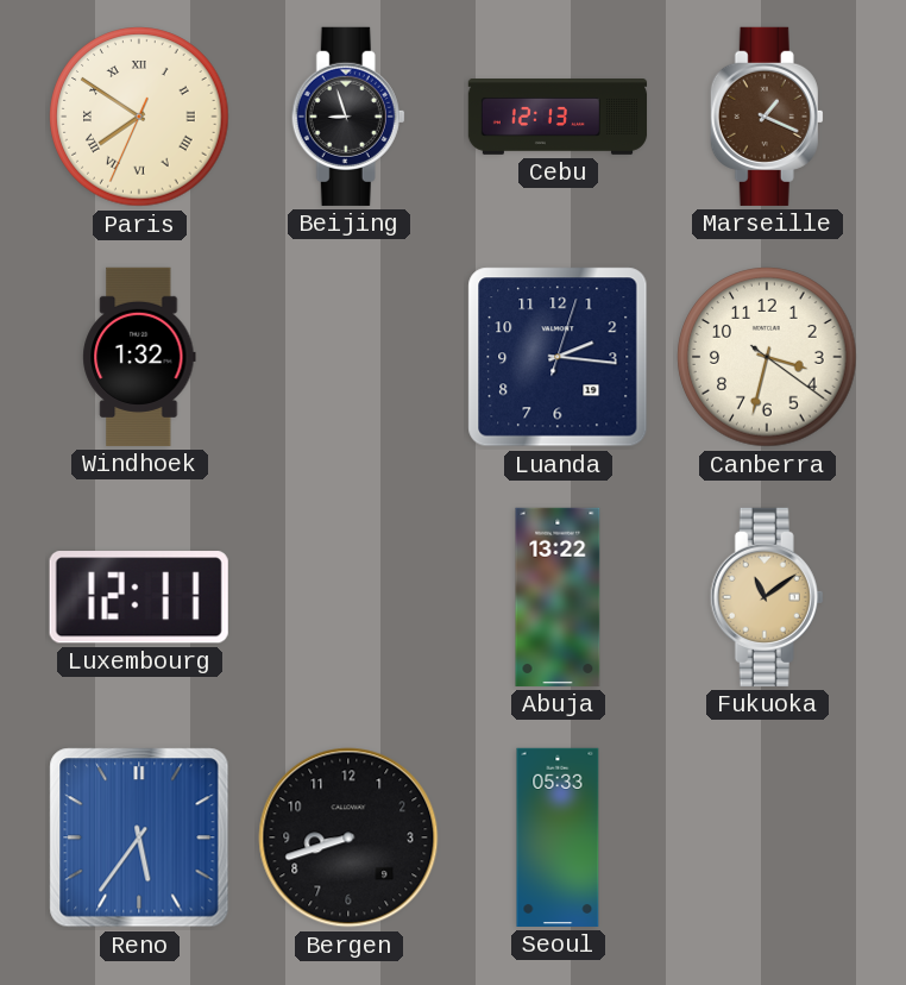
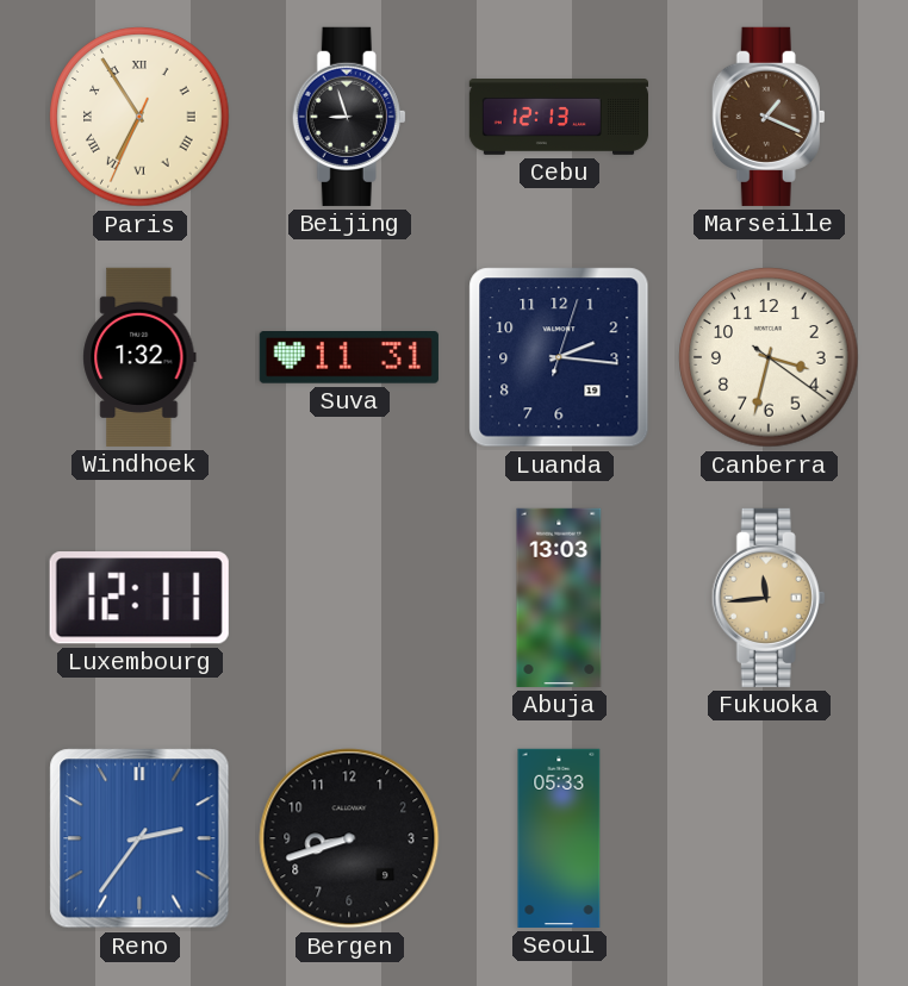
Paris: 7:50 -> 6:54 (139, 117)
Suva: none -> 11:31 (349, 358)
Abuja: 13:22 -> 13:03 (559, 598)
Fukuoka: 11:09 -> 11:44 (769, 598)
Reno: 5:36 -> 2:36 (139, 838)
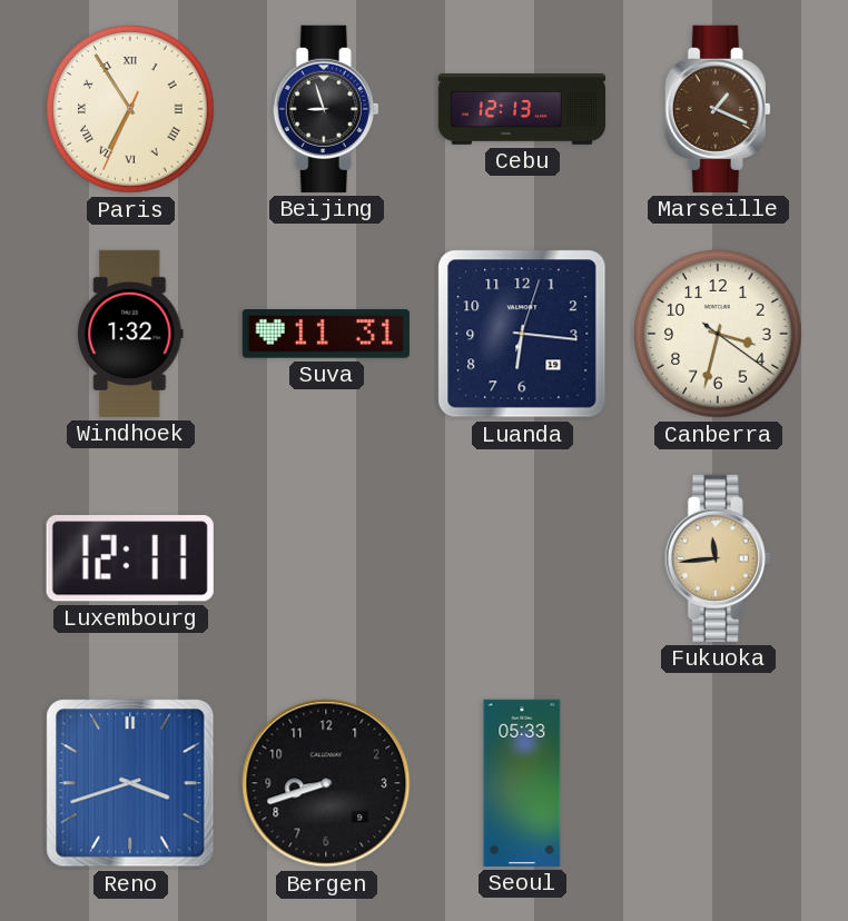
Luanda: 2:16 -> 6:16 (522, 334)
Abuja: 13:03 -> none (559, 598)
Reno: 2:36 -> 3:42 (130, 783)
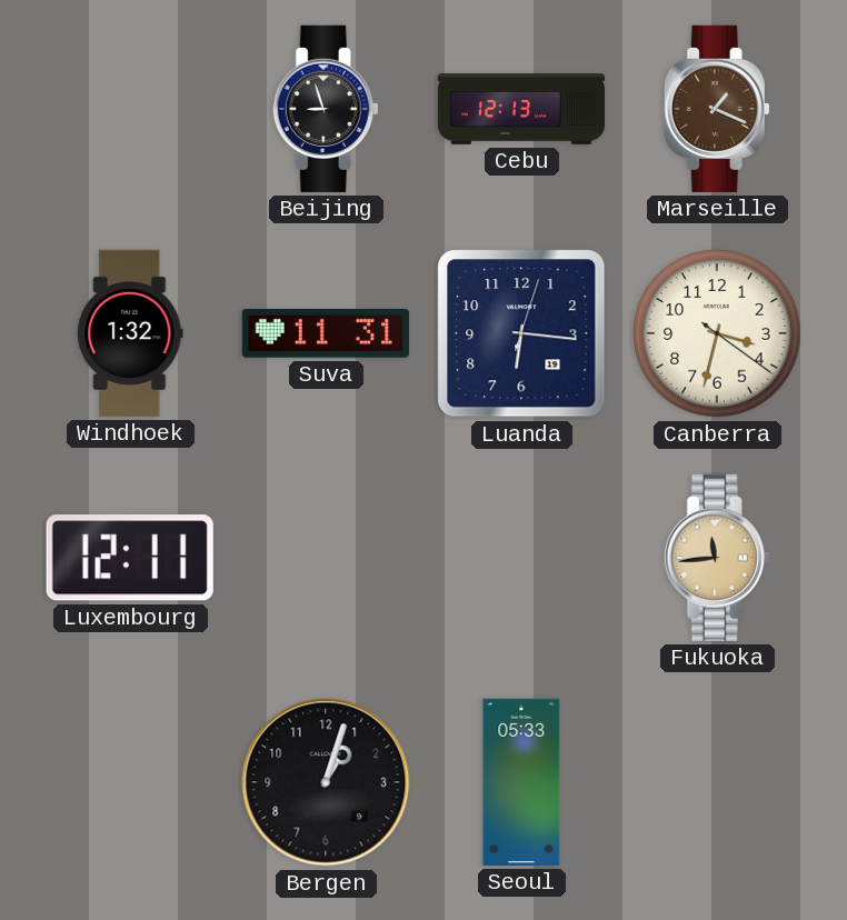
Paris: 6:54 -> none (130, 109)
Reno: 3:42 -> none (130, 783)
Bergen: 8:42 -> 1:03 (326, 782)
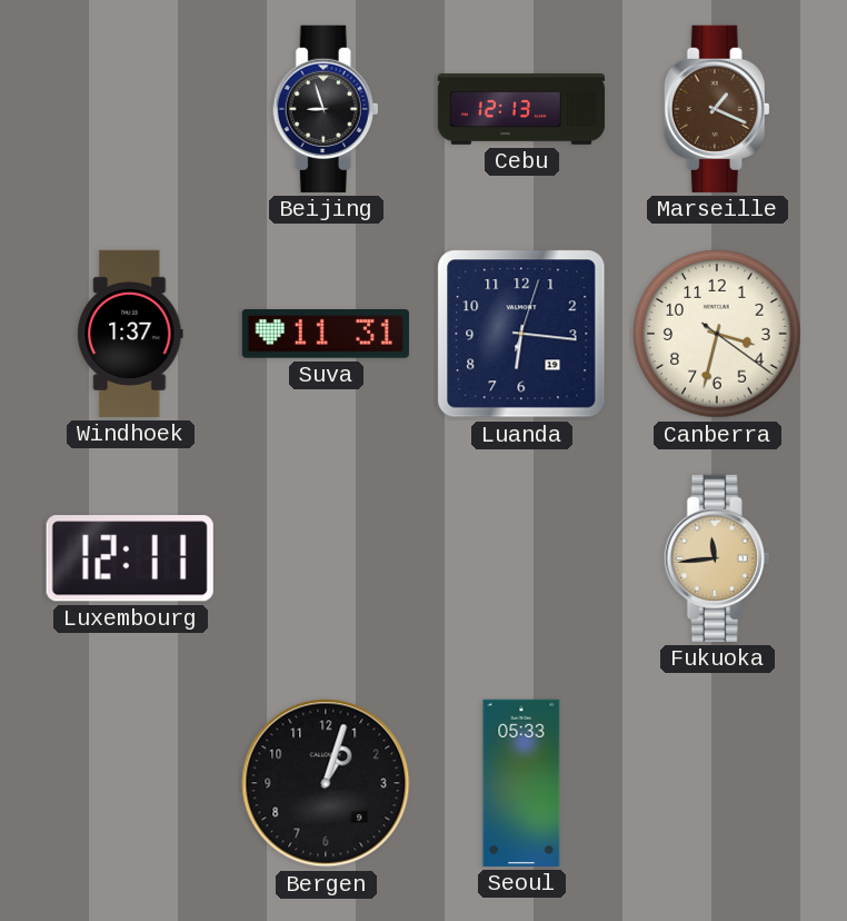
Windhoek: 1:32 -> 1:37 (130, 334)
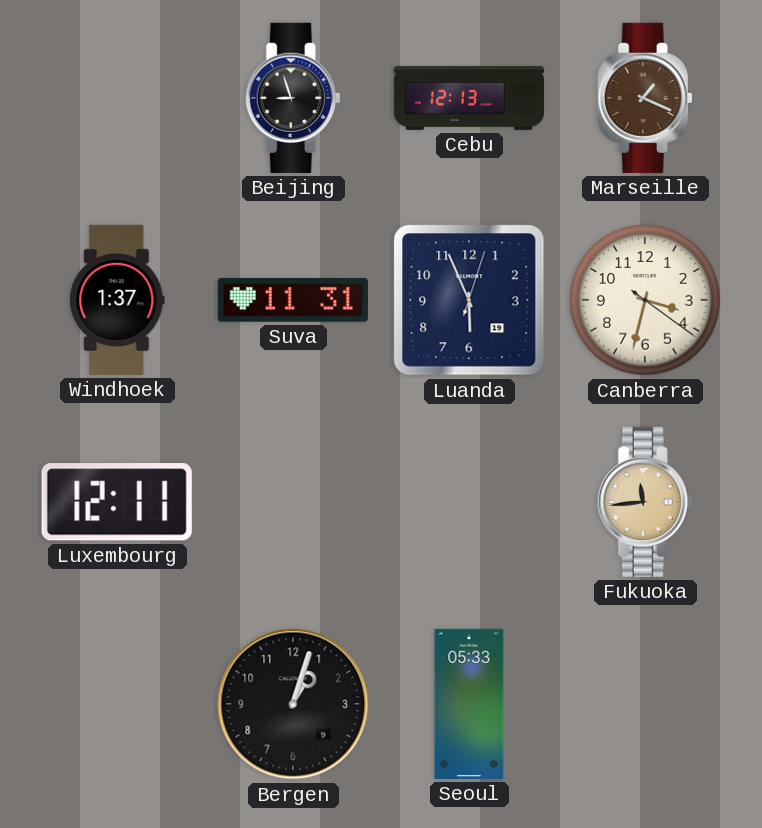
Luanda: 6:16 -> 5:56 (469, 300)
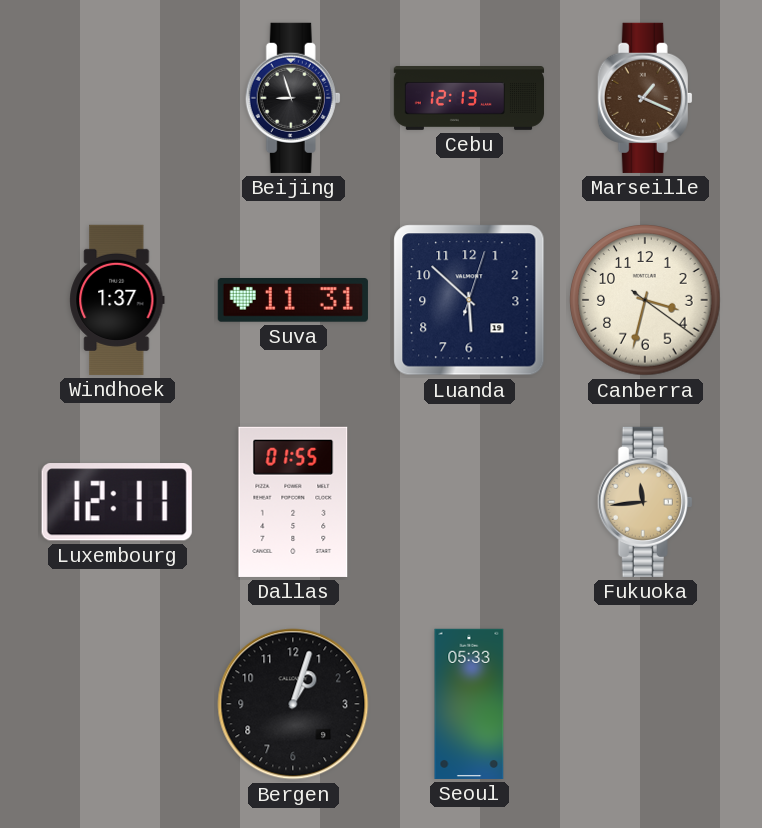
Luanda: 5:56 -> 5:52 (469, 300)
Dallas: none -> 01:55 (293, 502)
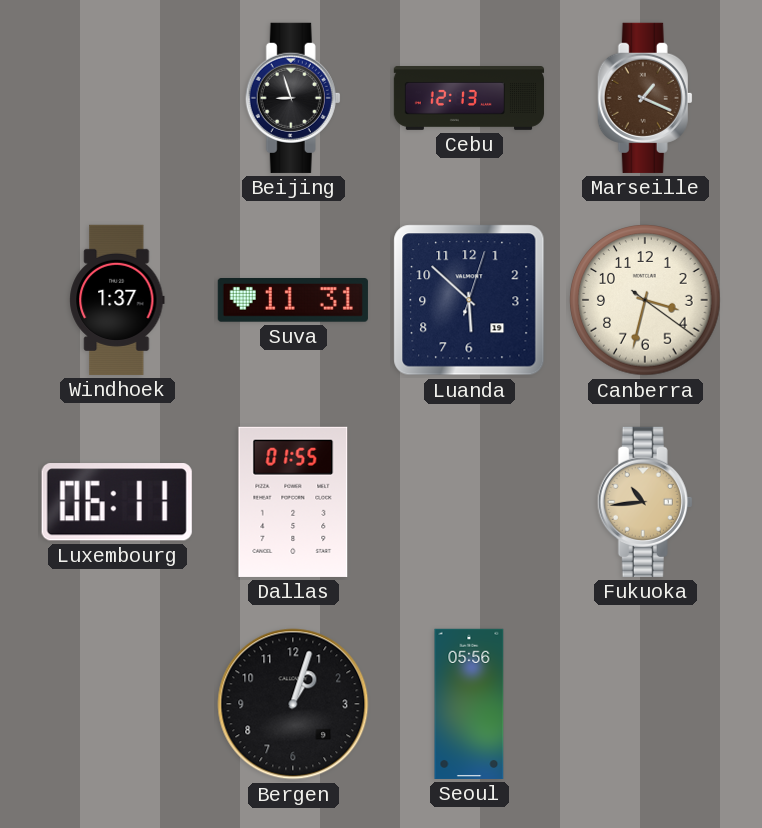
Luxembourg: 12:11 -> 06:11 (117, 502)
Fukuoka: 11:44 -> 10:44 (645, 502)
Seoul: 05:33 -> 05:56 (469, 704)
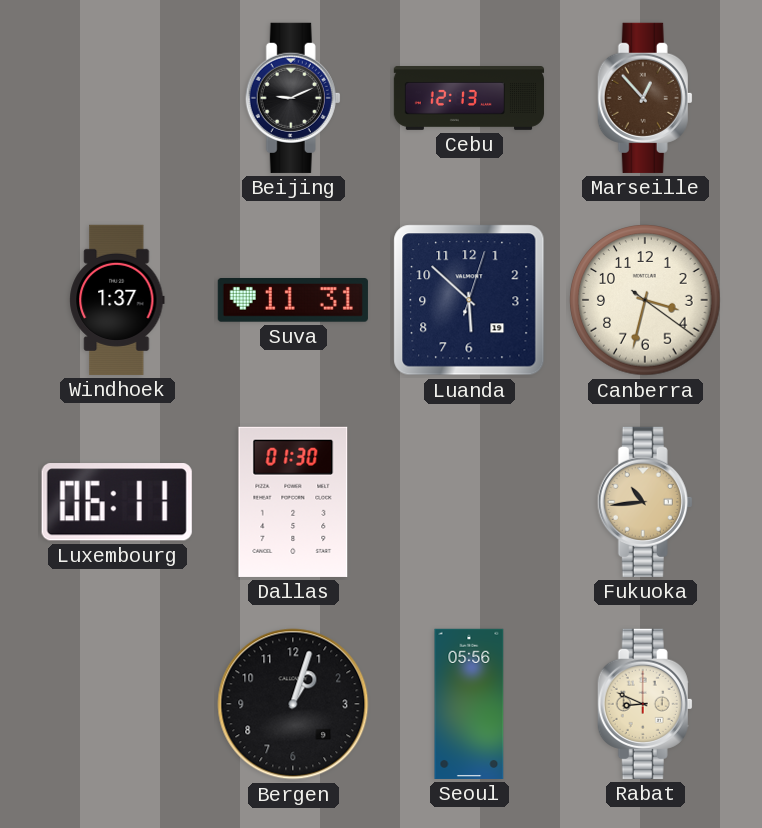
Beijing: 8:57 -> 9:11 (293, 98)
Marseille: 1:19 -> 12:53 (645, 98)
Dallas: 01:55 -> 01:30 (293, 502)
Rabat: none -> 8:49 (645, 704)
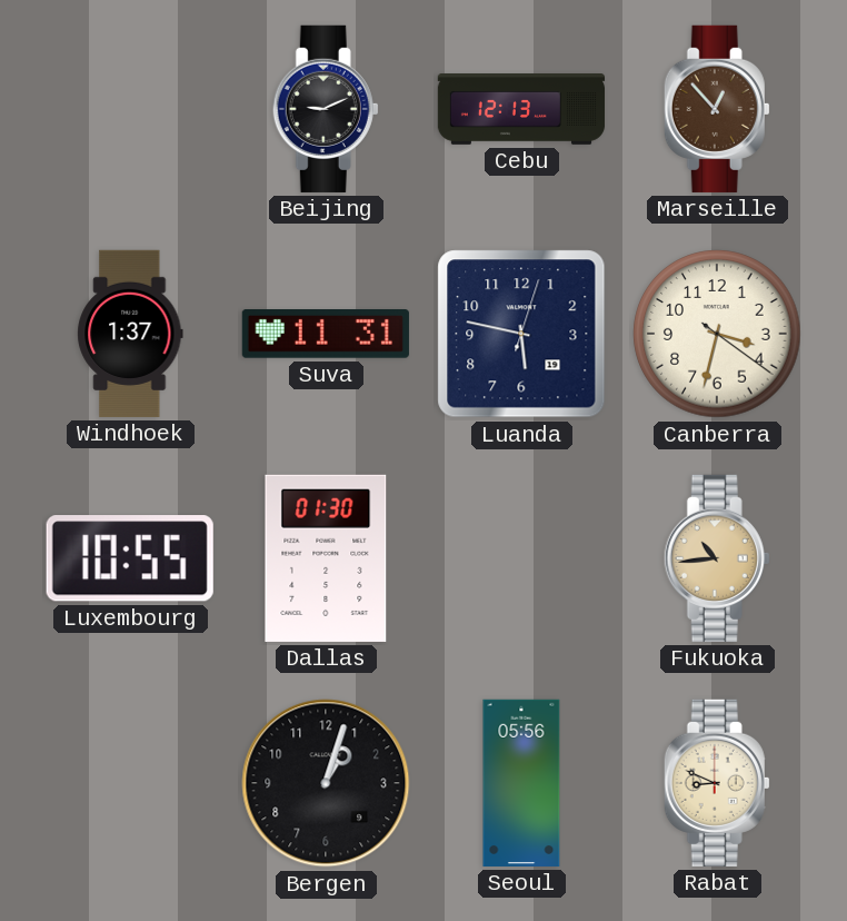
Luanda: 5:52 -> 5:47 (521, 334)
Luxembourg: 06:11 -> 10:55 (130, 558)
